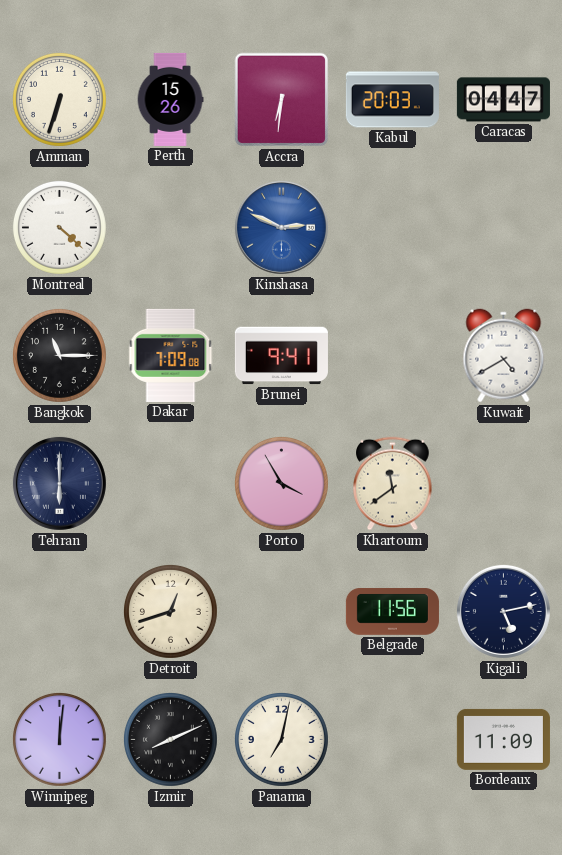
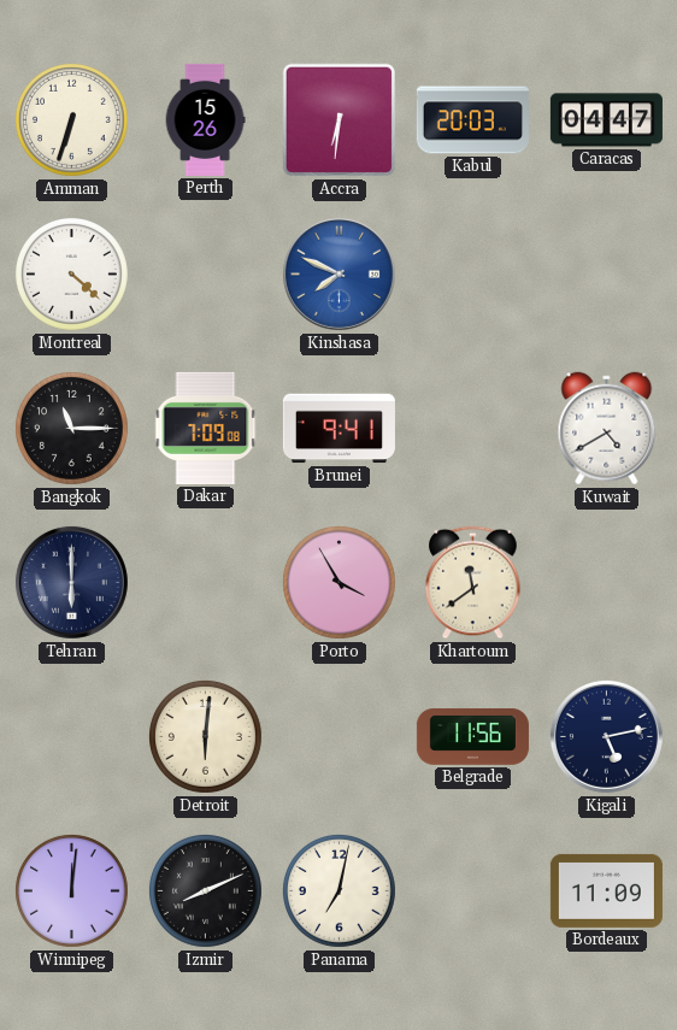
Kinshasa: 2:49 -> 7:49 (338, 273)
Detroit: 12:42 -> 6:01 (205, 736)
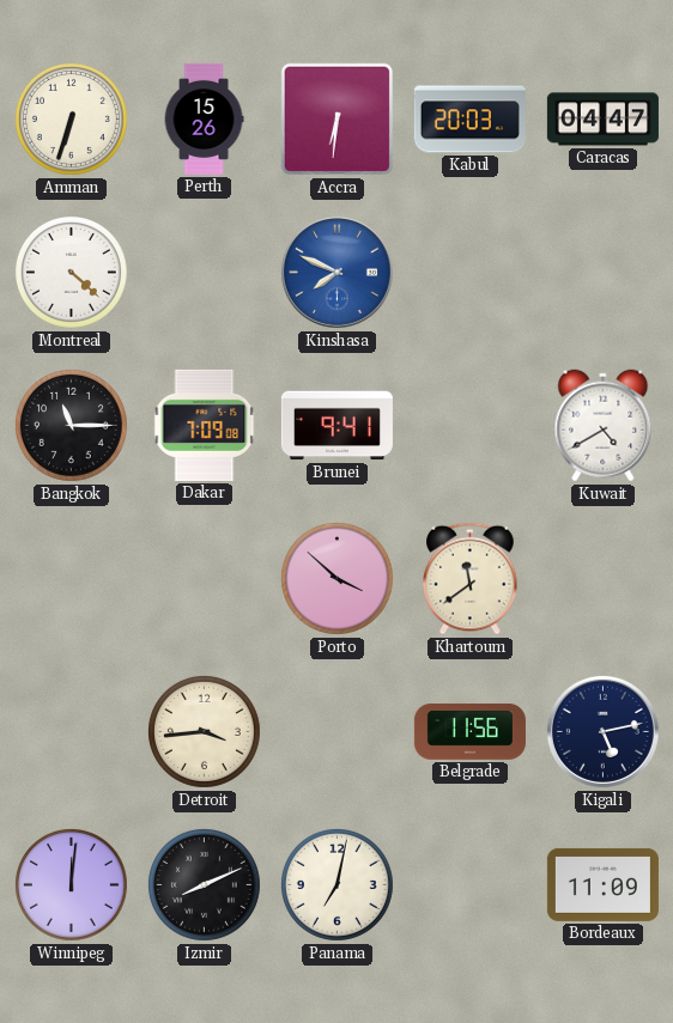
Tehran: 6:00 -> none (71, 582)
Porto: 3:55 -> 3:52 (336, 578)
Detroit: 6:01 -> 3:44 (204, 731)
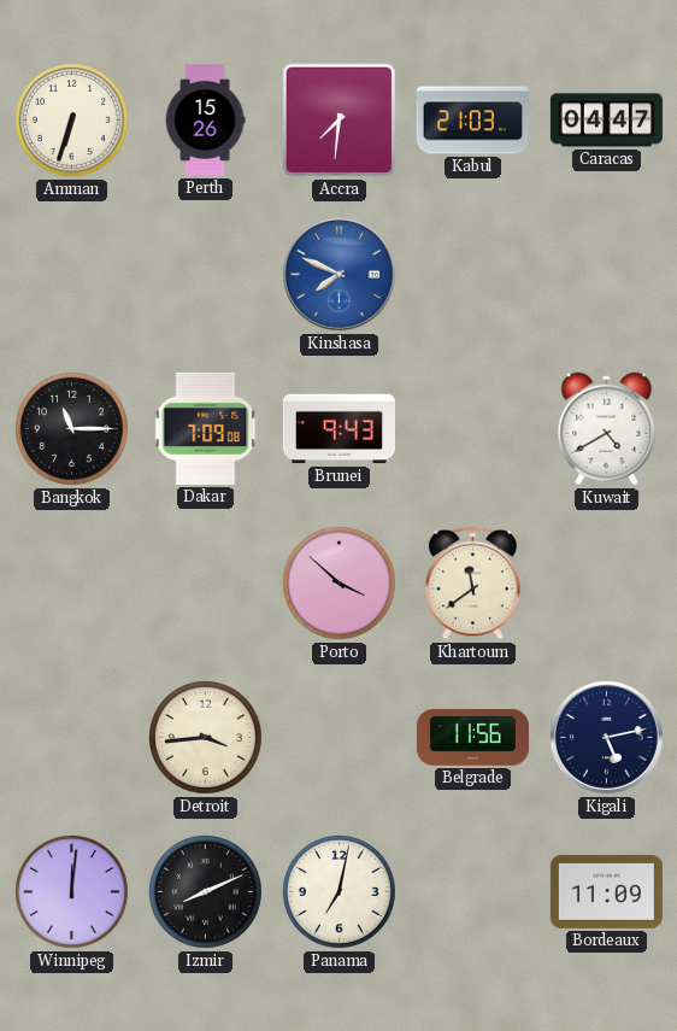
Accra: 6:31 -> 7:31 (340, 121)
Kabul: 20:03 -> 21:03 (472, 121)
Montreal: 4:22 -> none (71, 272)
Brunei: 9:41 -> 9:43 (338, 429)
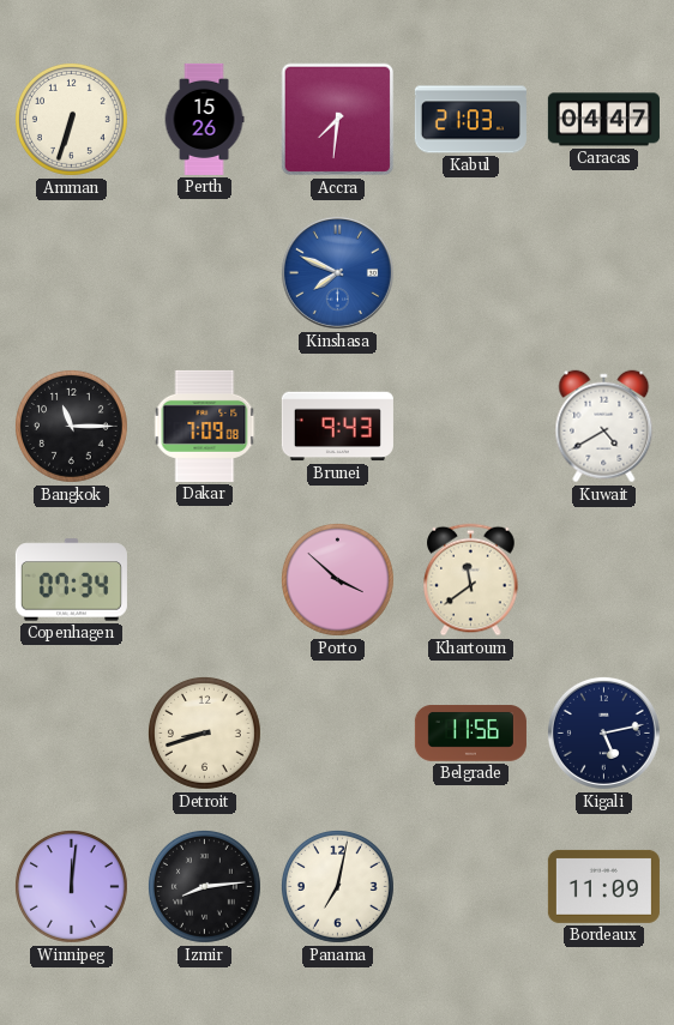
Copenhagen: none -> 07:34 (71, 580)
Detroit: 3:44 -> 8:42 (204, 732)
Izmir: 8:11 -> 8:14 (204, 886)
